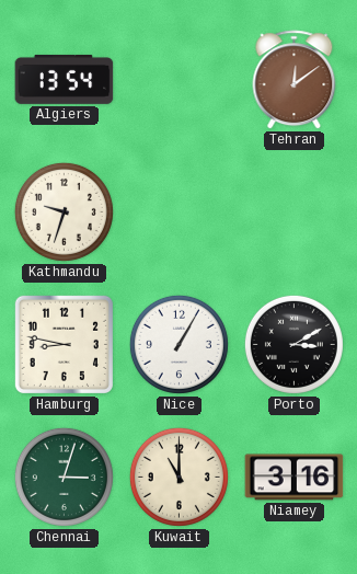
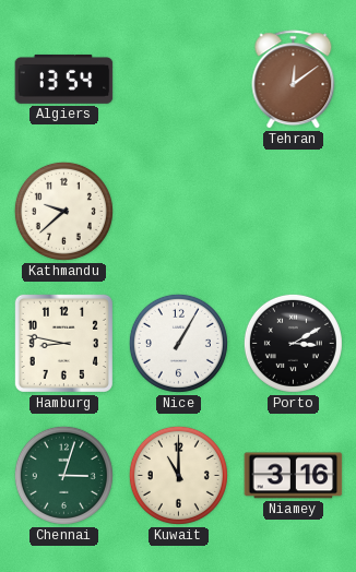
Kathmandu: 9:33 -> 9:38 (63, 211)
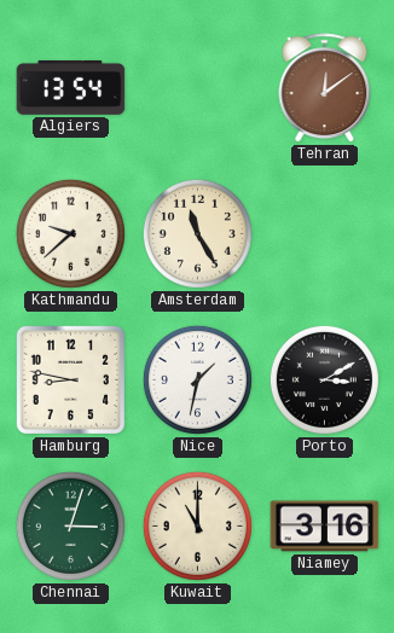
Amsterdam: none -> 11:25 (197, 233)
Nice: 1:05 -> 1:32 (197, 379)
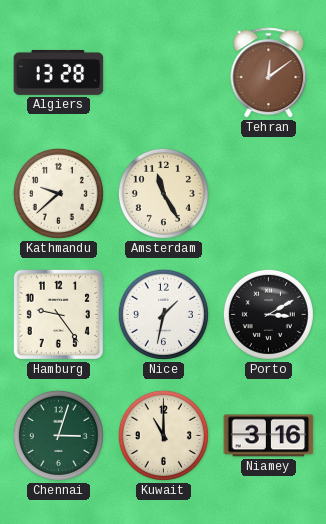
Algiers: 13:54 -> 13:28 (59, 72)
Hamburg: 8:47 -> 9:24 (58, 314)
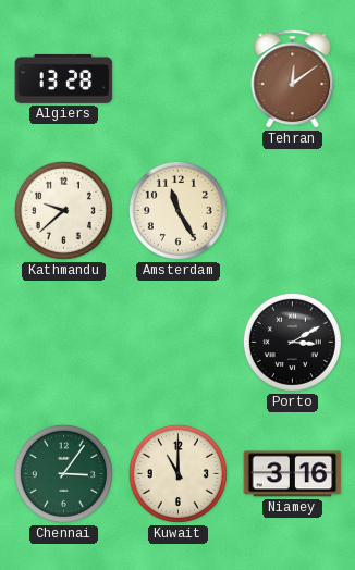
Hamburg: 9:24 -> none (58, 314)
Nice: 1:32 -> none (163, 314)
Chennai: 3:03 -> 3:06 (63, 473)
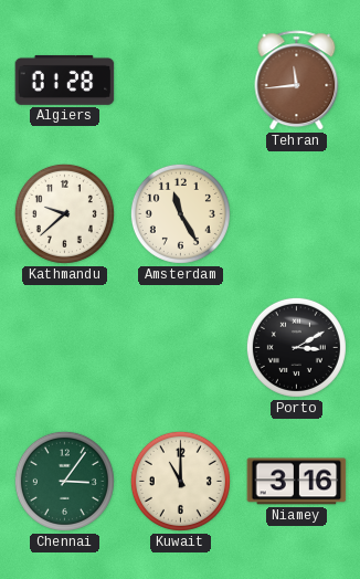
Algiers: 13:28 -> 01:28 (65, 80)
Tehran: 12:09 -> 11:44 (297, 81)
